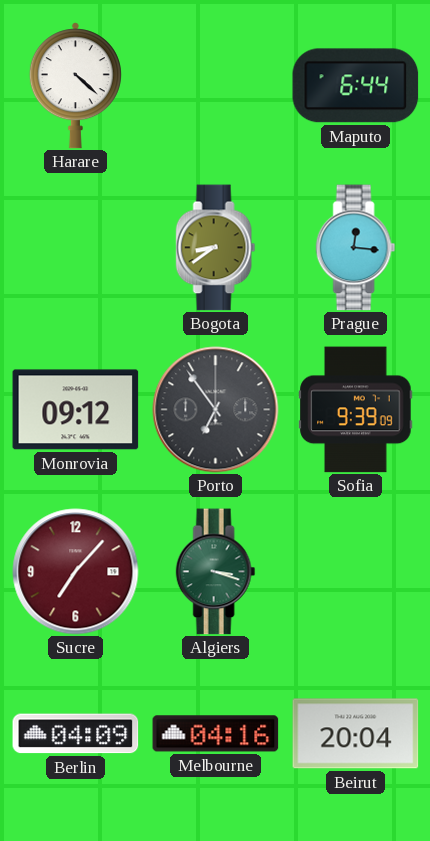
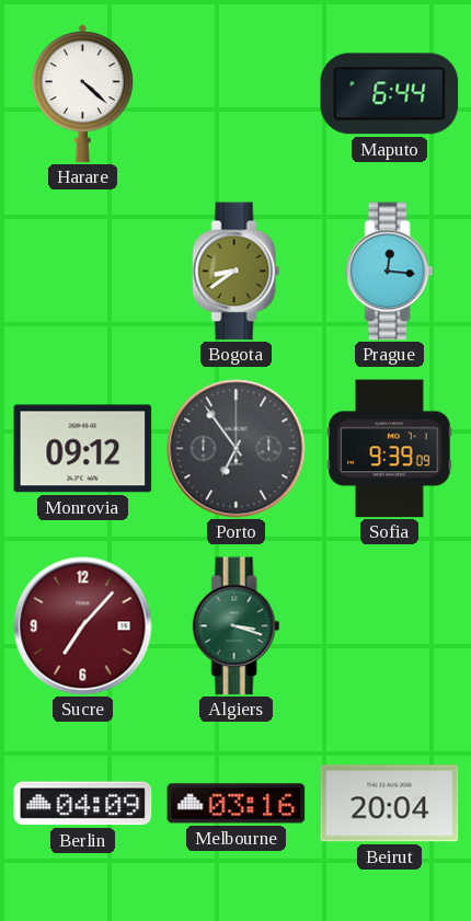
Melbourne: 04:16 -> 03:16 (237, 804)
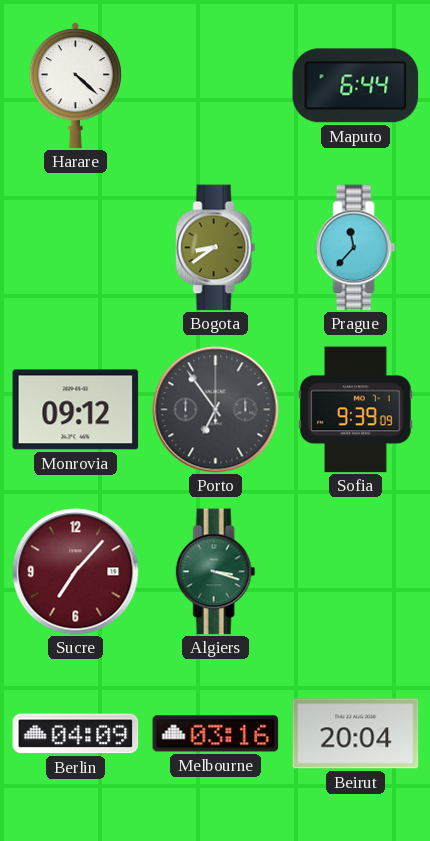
Prague: 12:16 -> 11:37 (356, 248)
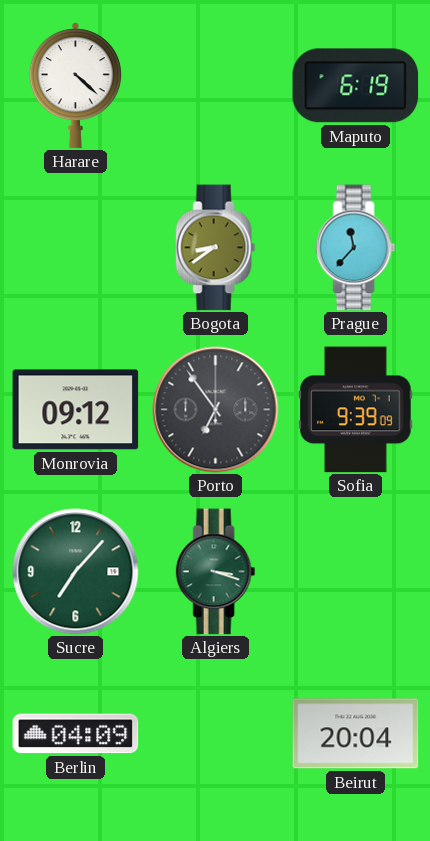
Maputo: 6:44 -> 6:19 (356, 86)
Sucre dial: burgundy -> green (76, 572)
Melbourne: 03:16 -> none (216, 734)
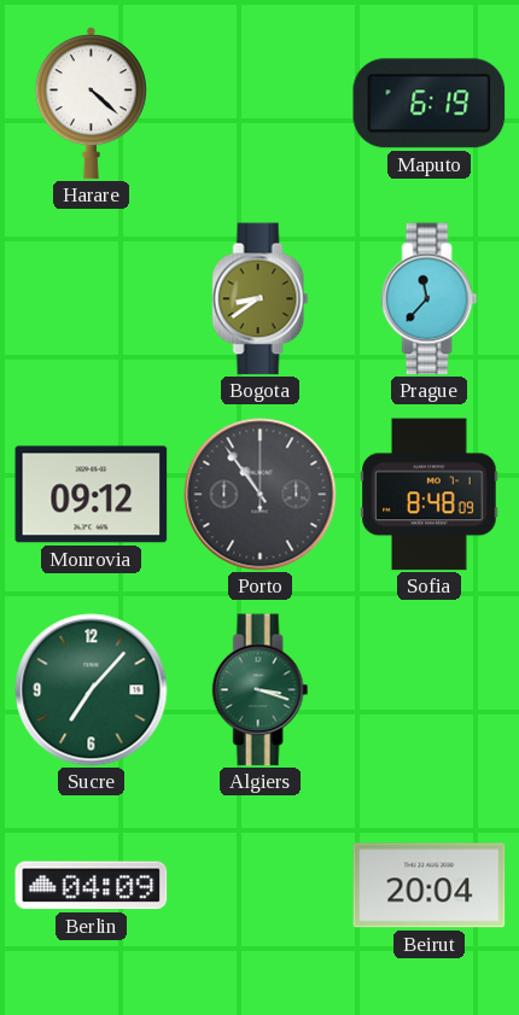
Porto: 6:54 -> 10:54 (261, 495)
Sofia: 9:39 -> 8:48 (430, 495)
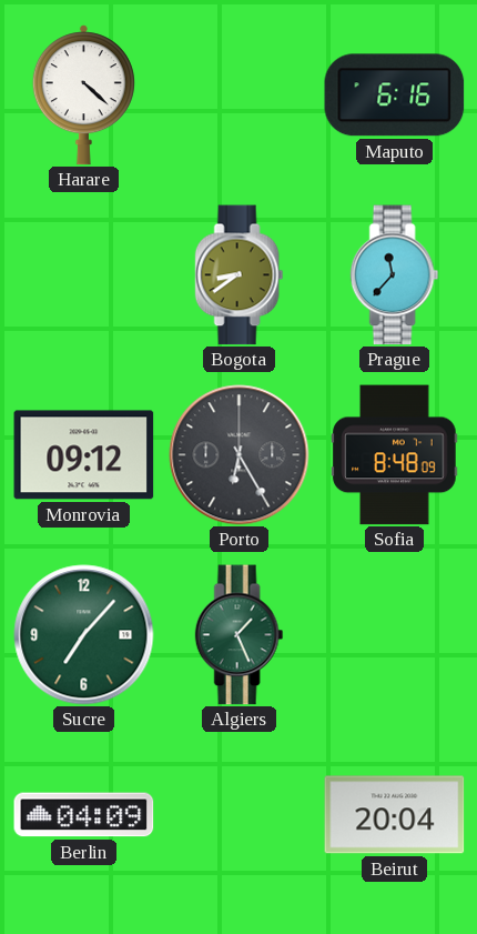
Maputo: 6:19 -> 6:16 (395, 96)
Porto: 10:54 -> 6:25 (240, 455)
Algiers: 3:18 -> 1:26 (240, 635)
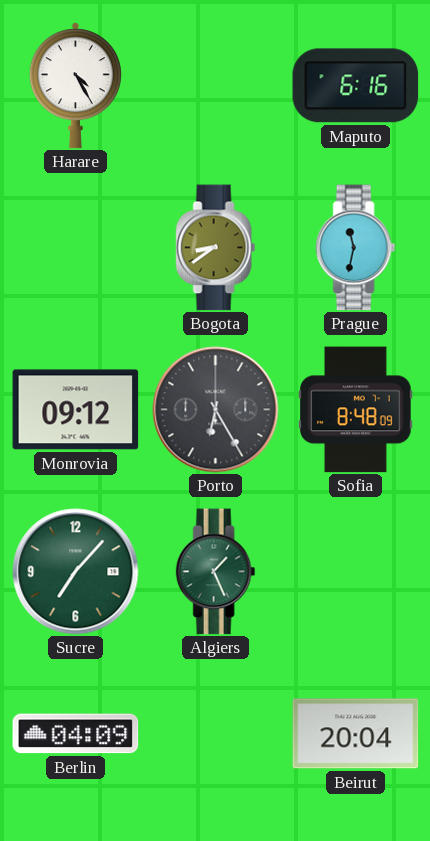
Harare: 4:22 -> 4:25 (75, 86)
Prague: 11:37 -> 11:32 (356, 248)
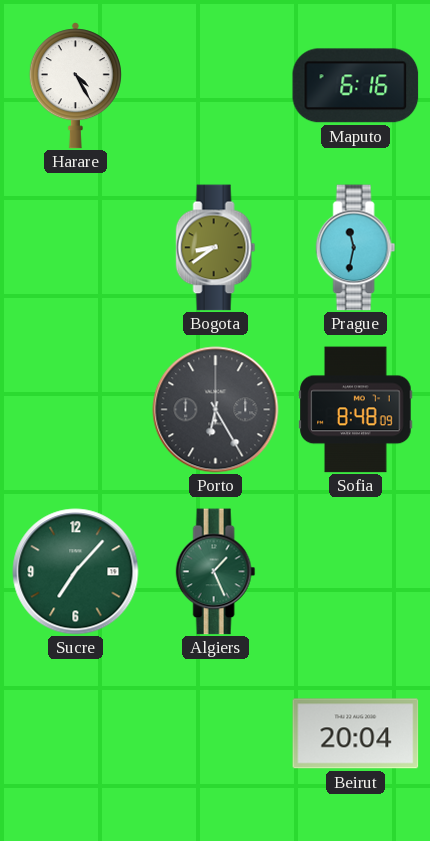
Monrovia: 09:12 -> none (76, 410)
Berlin: 04:09 -> none (76, 734)
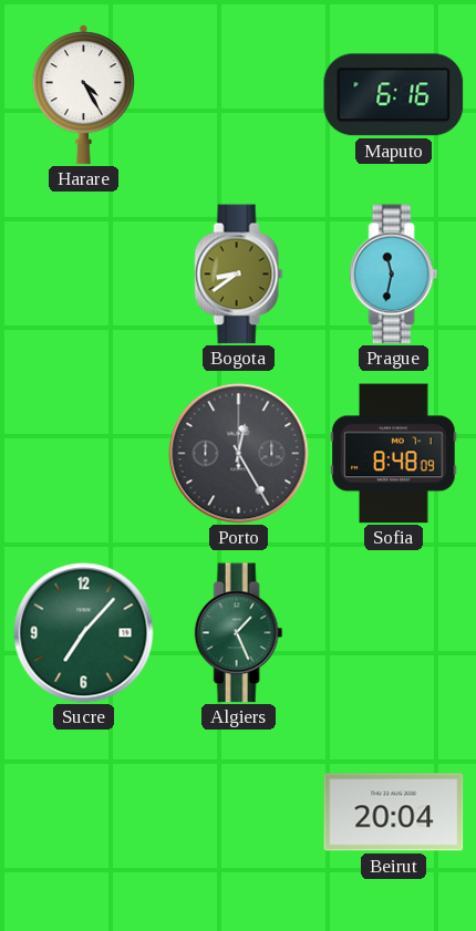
Porto: 6:25 -> 12:25 (239, 454)
